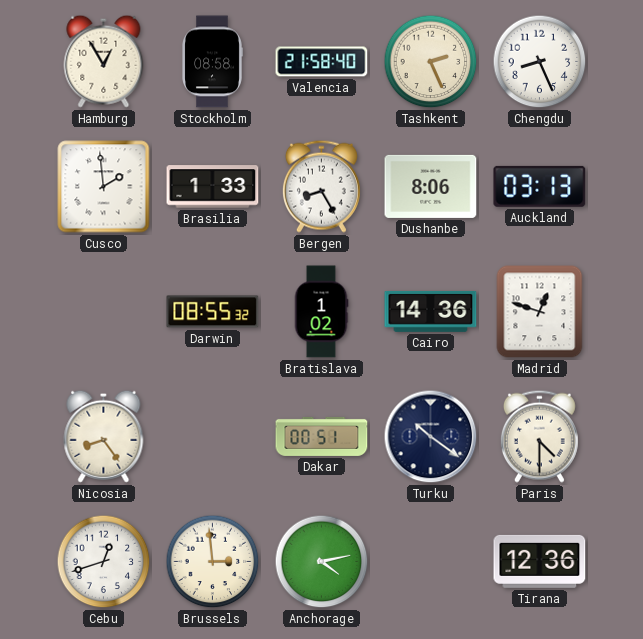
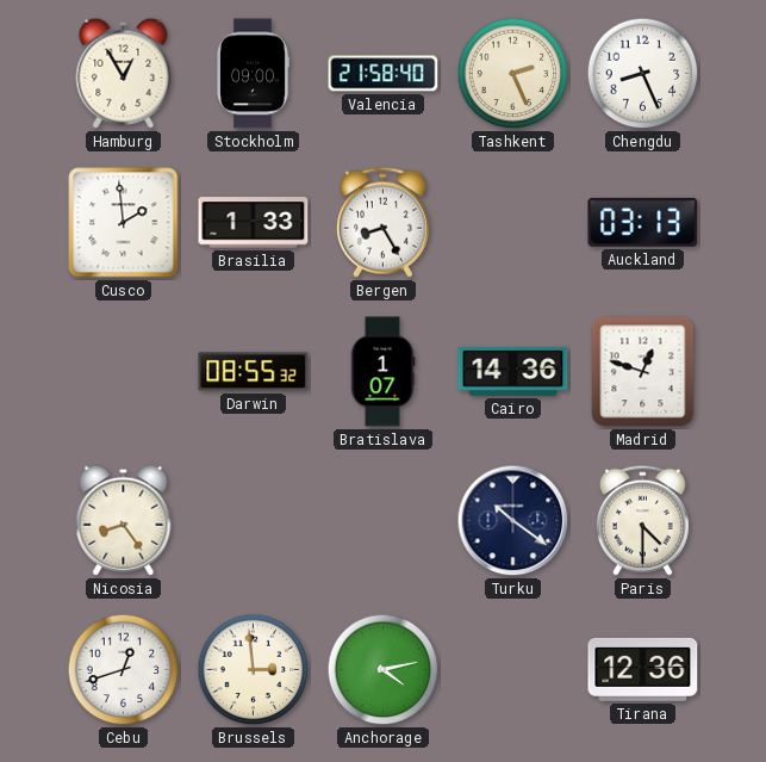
Stockholm: 08:58 -> 09:00 (253, 74)
Dushanbe: 8:06 -> none (431, 186)
Bratislava: 1:02 -> 1:07 (382, 372)
Dakar: 00:51 -> none (322, 436)
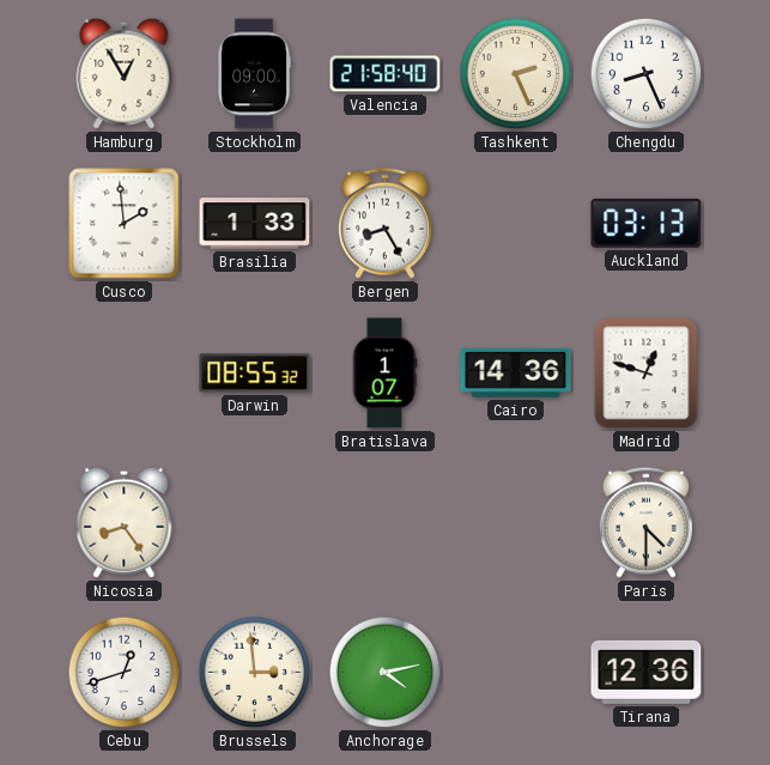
Turku: 10:21 -> none (513, 521)
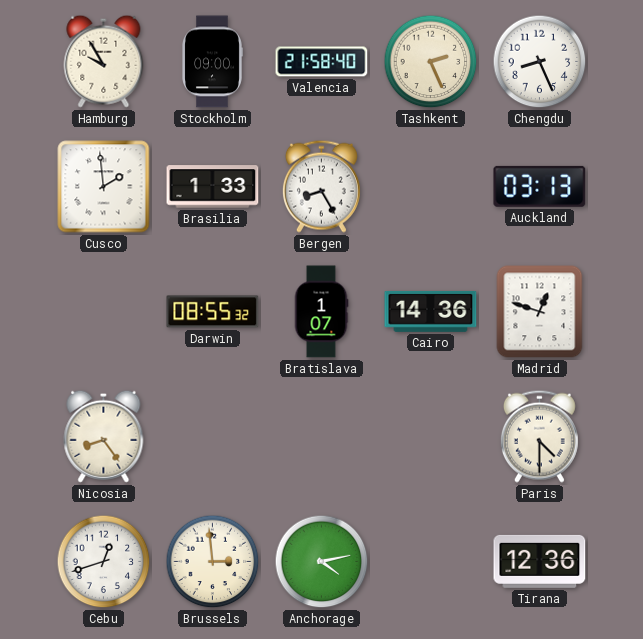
Hamburg: 12:55 -> 9:55 (104, 61)
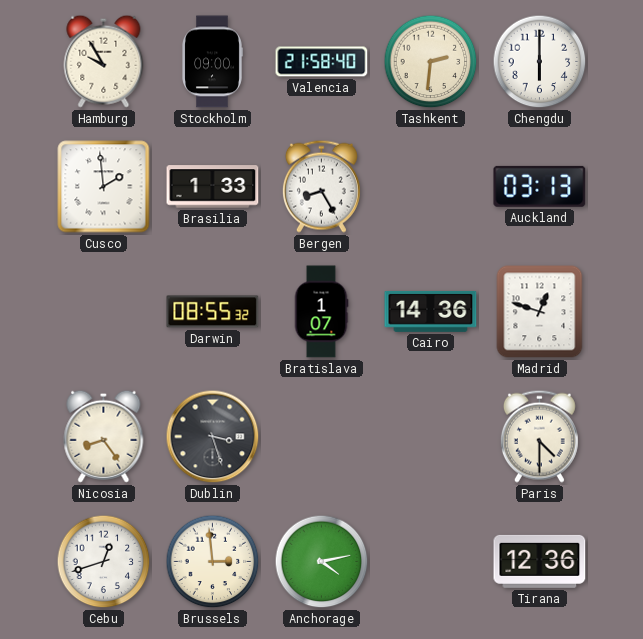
Tashkent: 2:26 -> 2:31 (431, 62)
Chengdu: 8:26 -> 6:00 (540, 62)
Dublin: none -> 3:27 (213, 437)
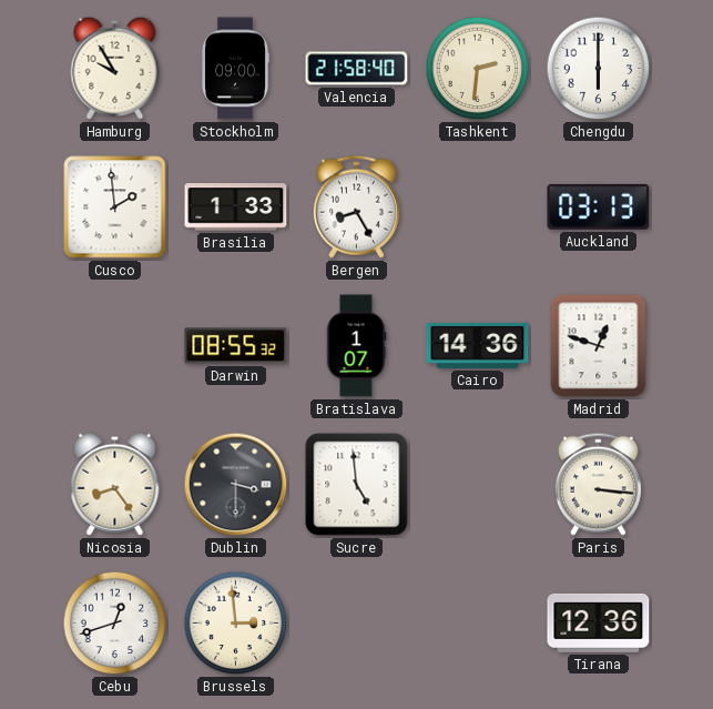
Dublin: 3:27 -> 3:30 (236, 485)
Sucre: none -> 4:59 (357, 485)
Paris: 4:30 -> 3:16 (598, 484)
Anchorage: 4:13 -> none (322, 562)
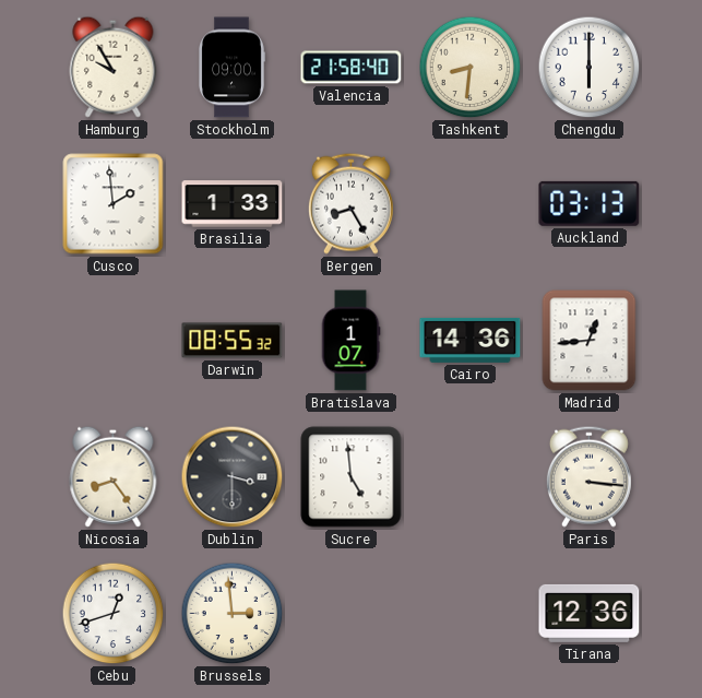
Tashkent: 2:31 -> 8:31 (471, 68)
Madrid: 12:48 -> 12:44 (590, 341)
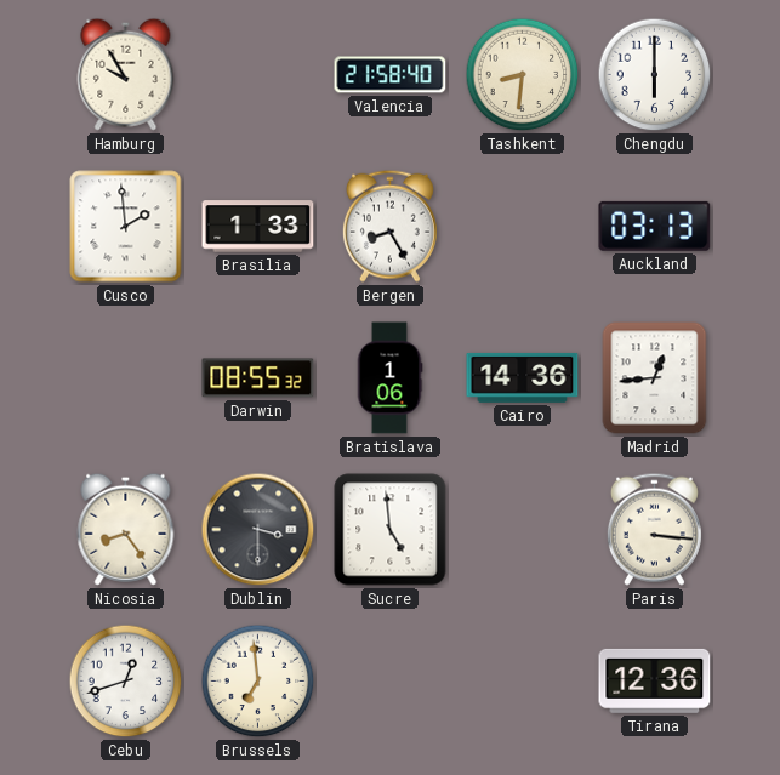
Stockholm: 09:00 -> none (231, 68)
Bratislava: 1:07 -> 1:06 (389, 378)
Brussels: 2:59 -> 6:59 (258, 682)
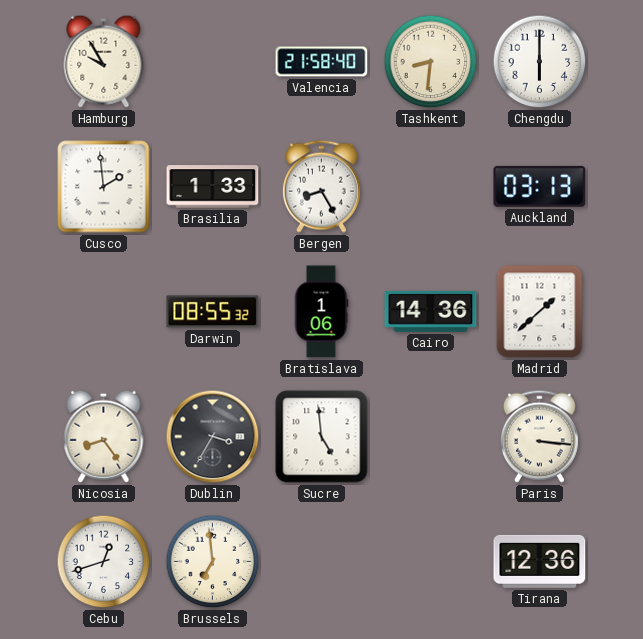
Madrid: 12:44 -> 1:38 (540, 312)
Dublin: 3:30 -> 3:35 (213, 437)
